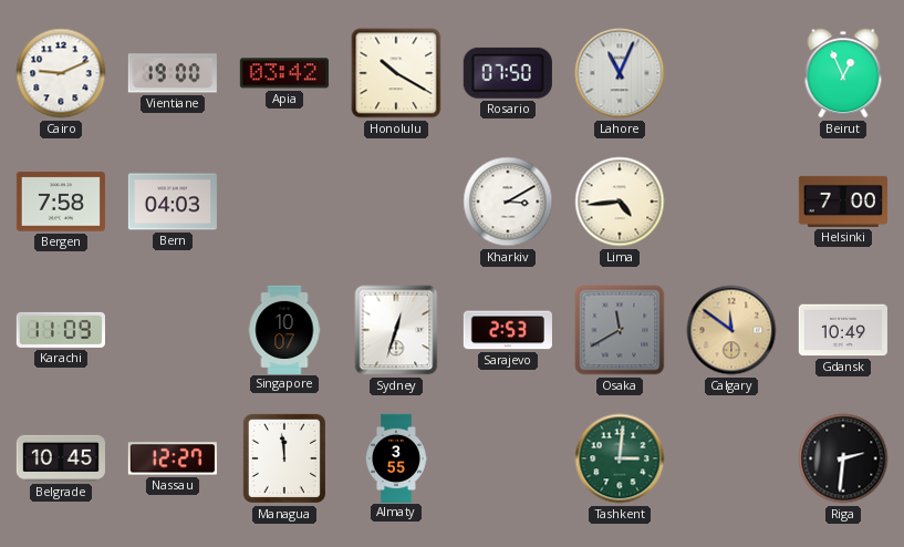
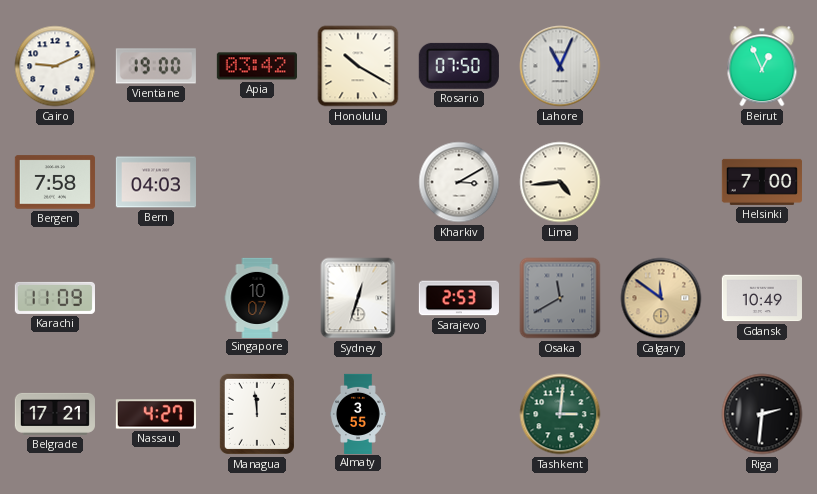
Belgrade: 10:45 -> 17:21 (55, 414)
Nassau: 12:27 -> 4:27 (156, 414)
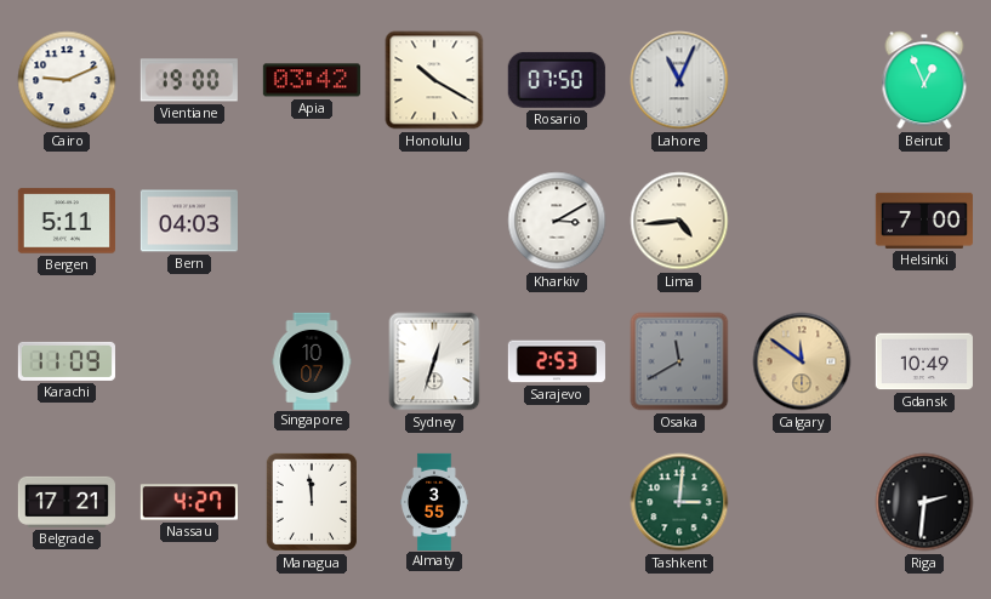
Bergen: 7:58 -> 5:11 (67, 221)
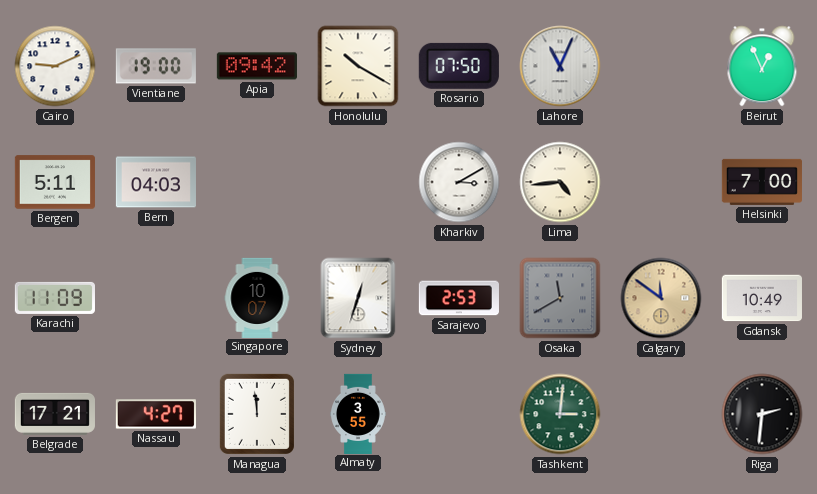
Apia: 03:42 -> 09:42 (257, 66)
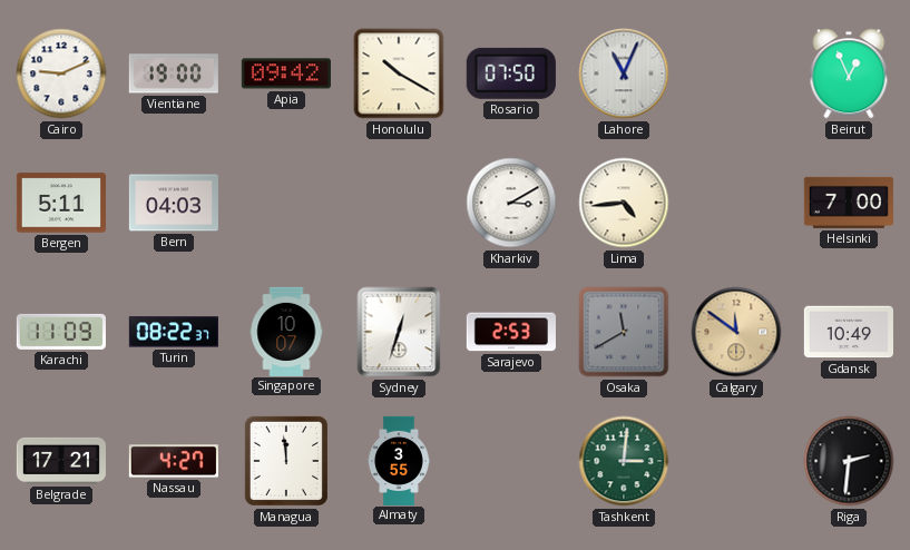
Turin: none -> 08:22 (174, 332)
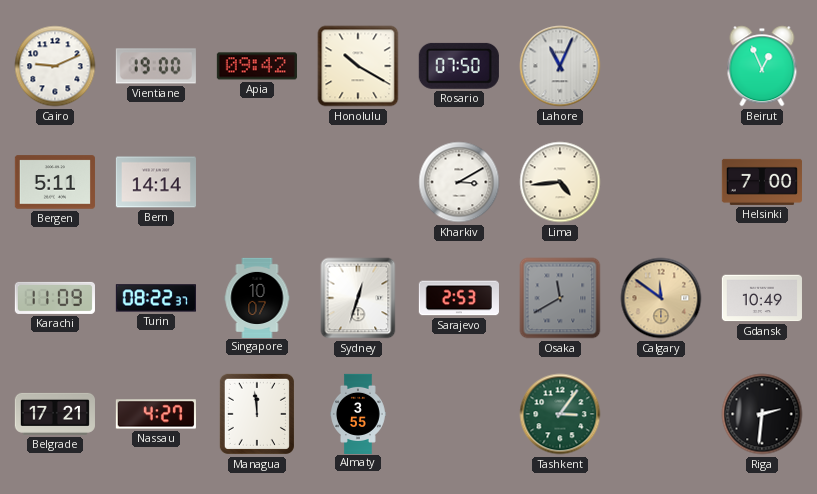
Bern: 04:03 -> 14:14 (156, 182)
Tashkent: 3:01 -> 3:06 (560, 414)
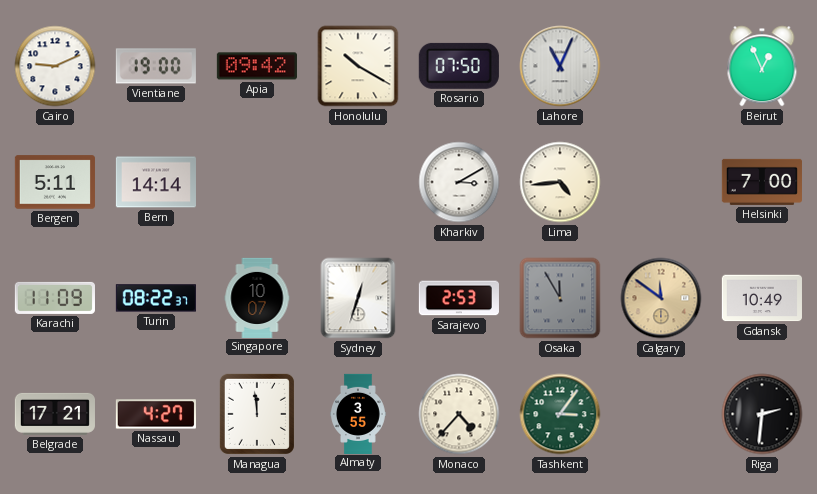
Osaka: 11:40 -> 11:55 (560, 298)
Monaco: none -> 4:37 (459, 414)
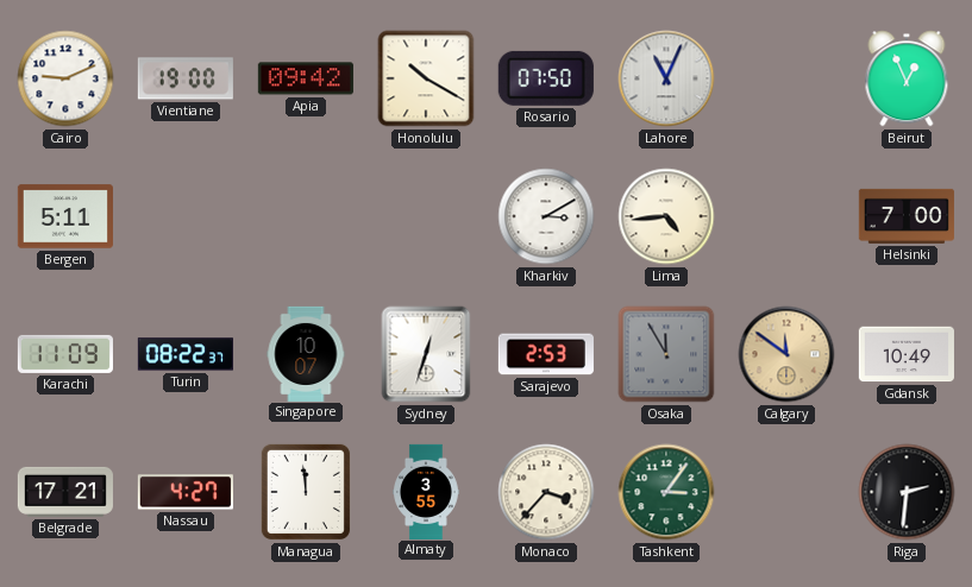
Bern: 14:14 -> none (156, 182)
Monaco: 4:37 -> 3:37 (546, 492)
